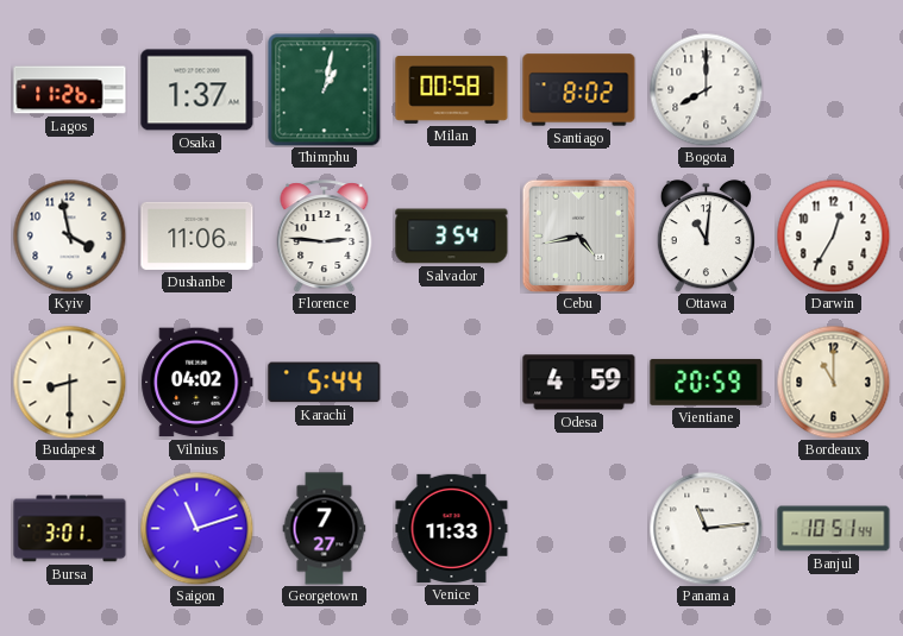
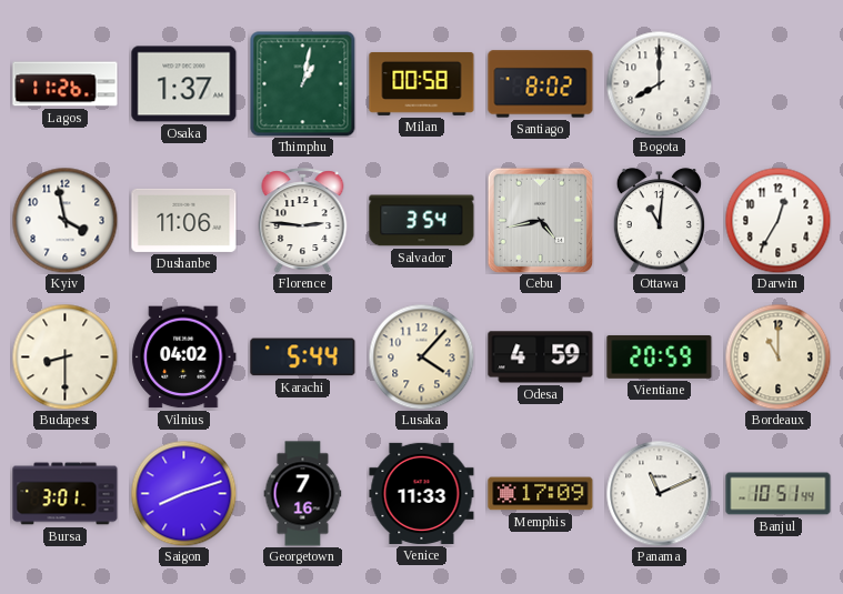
Lusaka: none -> 4:07 (421, 356)
Saigon: 11:12 -> 8:12 (183, 493)
Georgetown: 7:27 -> 7:16 (303, 494)
Memphis: none -> 17:09 (541, 494)
Panama: 11:14 -> 11:11 (659, 493)
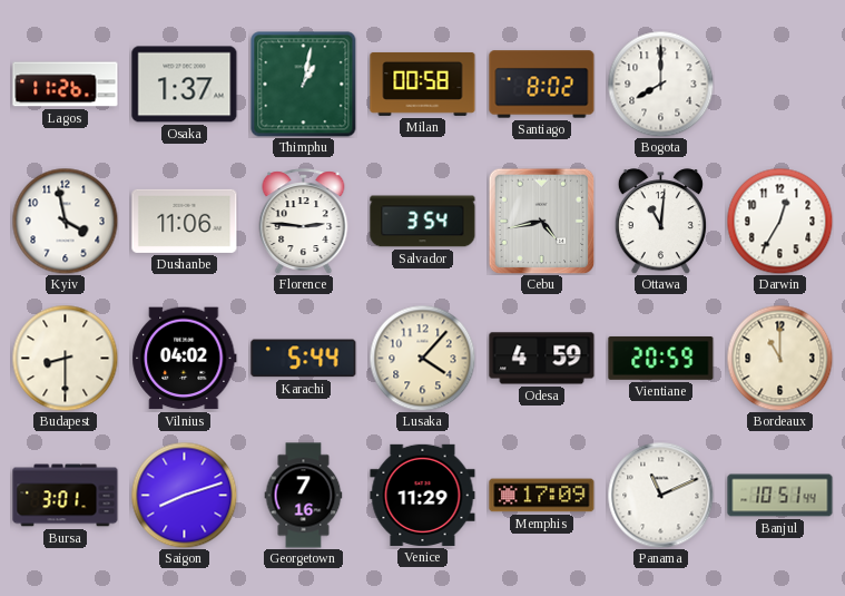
Venice: 11:33 -> 11:29 (423, 495)
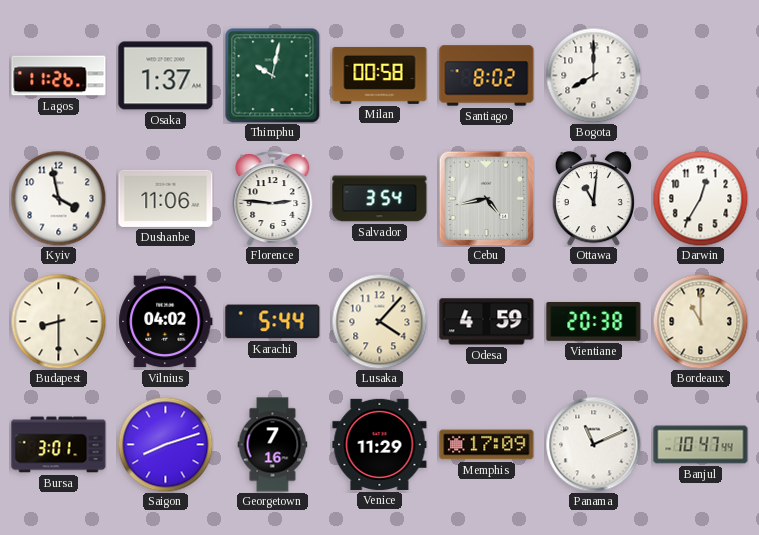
Thimphu: 1:02 -> 10:02 (272, 75)
Vientiane: 20:59 -> 20:38 (594, 321)
Banjul: 10:51 -> 10:47 (701, 445)
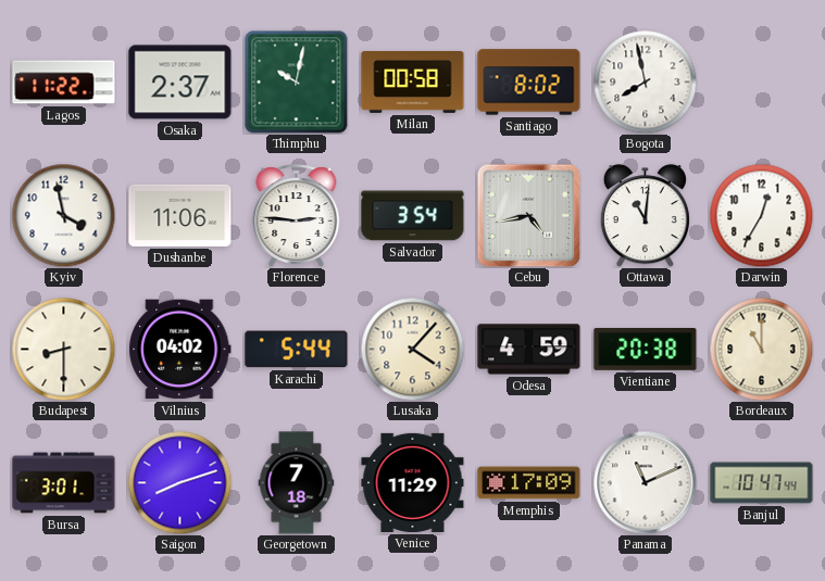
Lagos: 11:26 -> 11:22 (64, 83)
Osaka: 1:37 -> 2:37 (180, 83)
Bogota: 8:00 -> 7:58 (645, 81)
Georgetown: 7:16 -> 7:18 (297, 483)
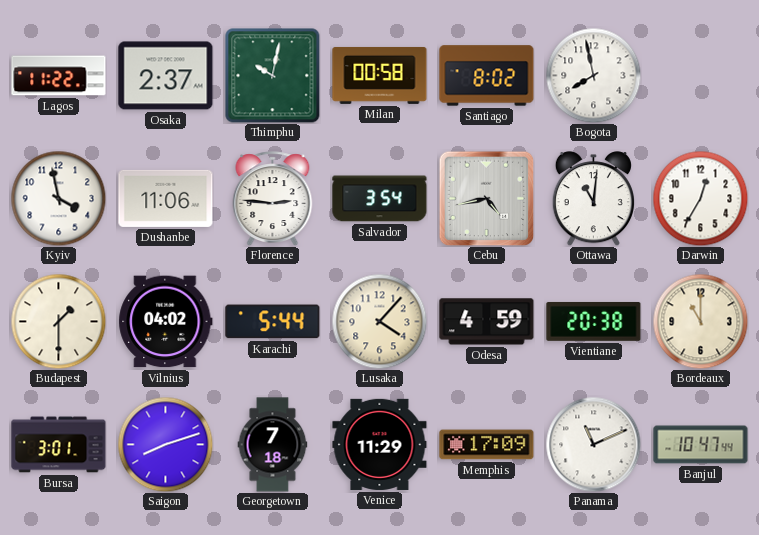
Budapest: 8:30 -> 1:30 (58, 321)
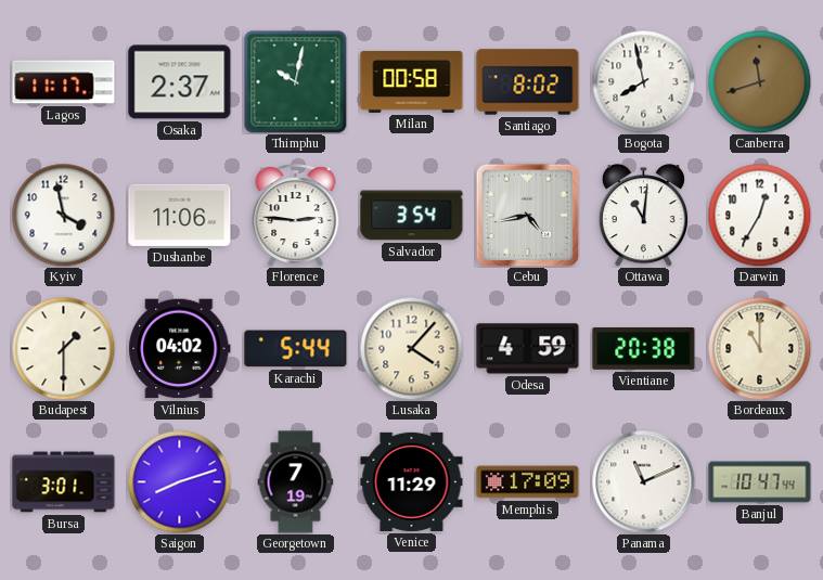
Lagos: 11:22 -> 11:17 (64, 82)
Canberra: none -> 11:42 (759, 81)
Georgetown: 7:18 -> 7:19 (296, 482)
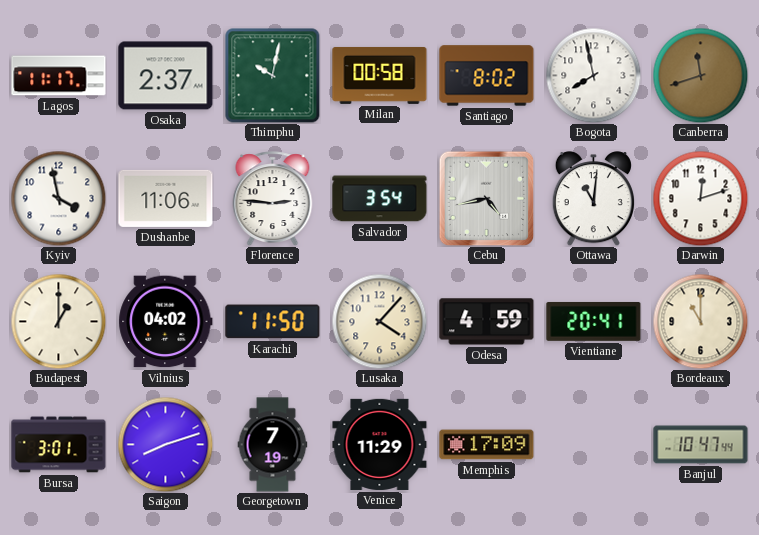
Darwin: 12:35 -> 12:12 (700, 198)
Budapest: 1:30 -> 1:00 (58, 321)
Karachi: 5:44 -> 11:50 (273, 322)
Vientiane: 20:38 -> 20:41 (594, 321)
Panama: 11:11 -> none (643, 481)
